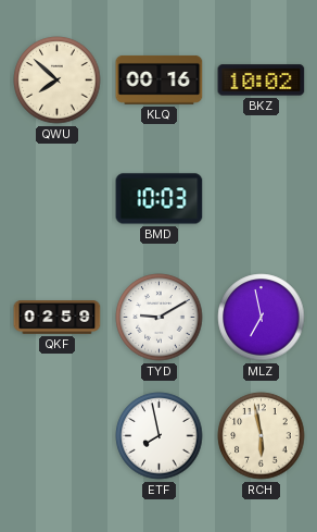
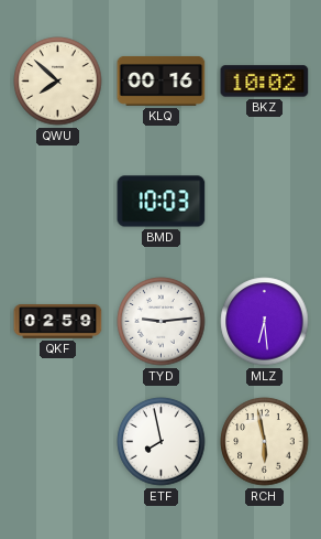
TYD: 9:10 -> 9:14 (162, 322)
MLZ: 6:58 -> 6:29 (265, 322)
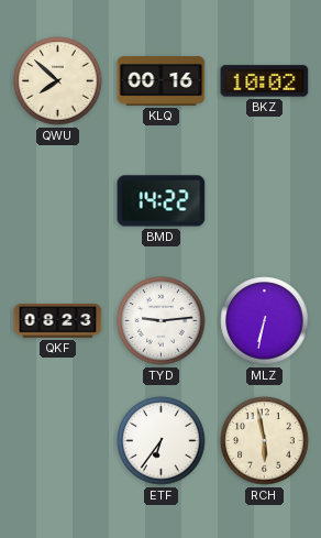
BMD: 10:03 -> 14:22 (162, 201)
QKF: 02:59 -> 08:23 (58, 321)
MLZ: 6:29 -> 6:32 (265, 321)
ETF: 7:58 -> 6:36 (162, 441)
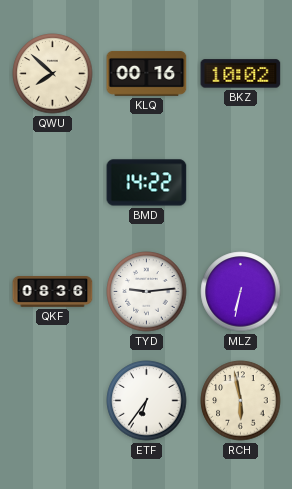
QKF: 08:23 -> 08:36 (53, 292)
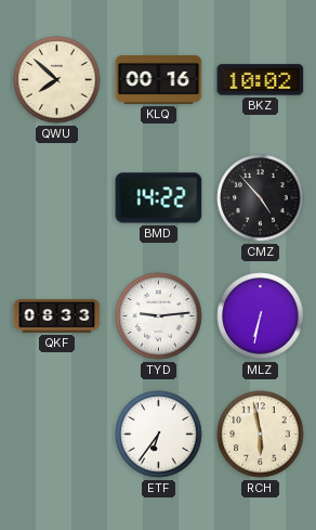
CMZ: none -> 4:53 (261, 198)
QKF: 08:36 -> 08:33 (57, 316)
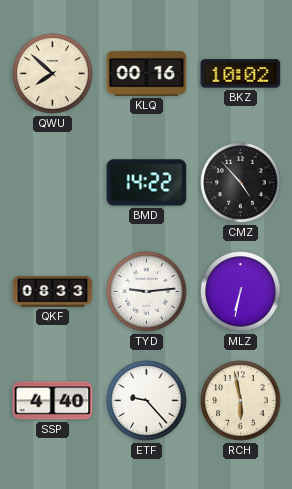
SSP: none -> 4:40 (53, 401)
ETF: 6:36 -> 9:23 (147, 401)
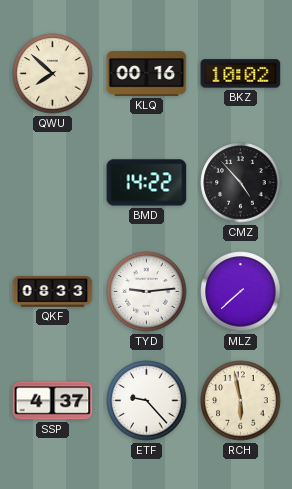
MLZ: 6:32 -> 7:38 (241, 292)
SSP: 4:40 -> 4:37 (53, 401)
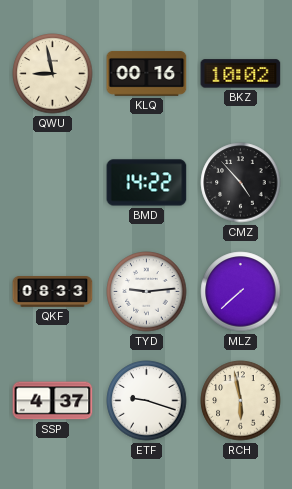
QWU: 7:52 -> 8:58 (53, 74)
ETF: 9:23 -> 9:18 (147, 401)
